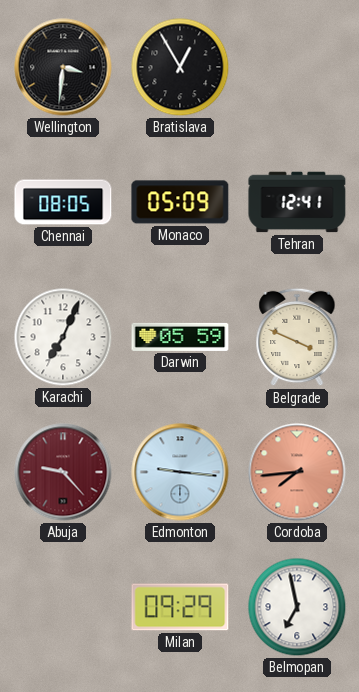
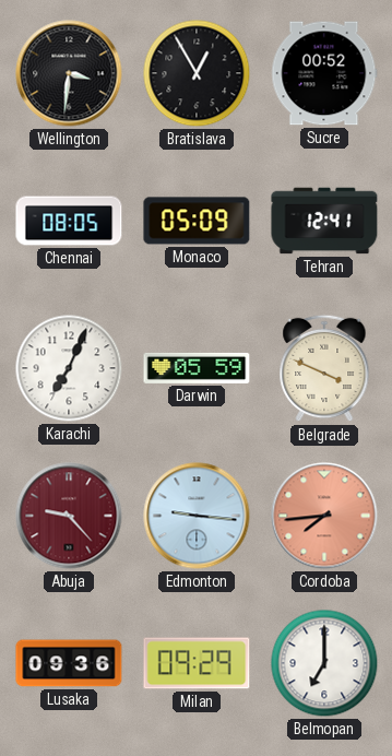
Sucre: none -> 00:52 (324, 73)
Lusaka: none -> 09:36 (69, 663)
Belmopan: 6:58 -> 7:00 (324, 663)
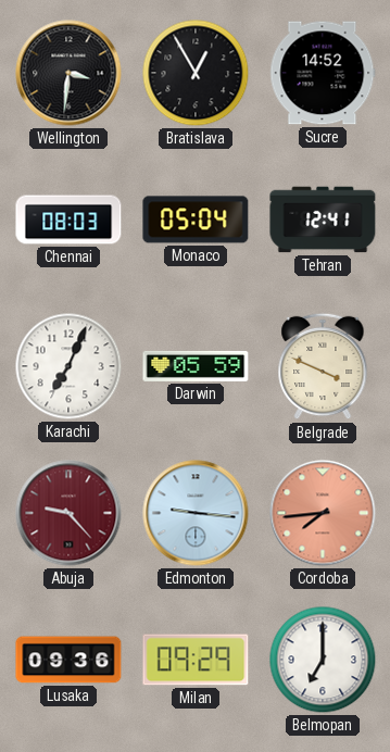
Sucre: 00:52 -> 14:52 (323, 73)
Chennai: 08:05 -> 08:03 (68, 220)
Monaco: 05:09 -> 05:04 (196, 220)
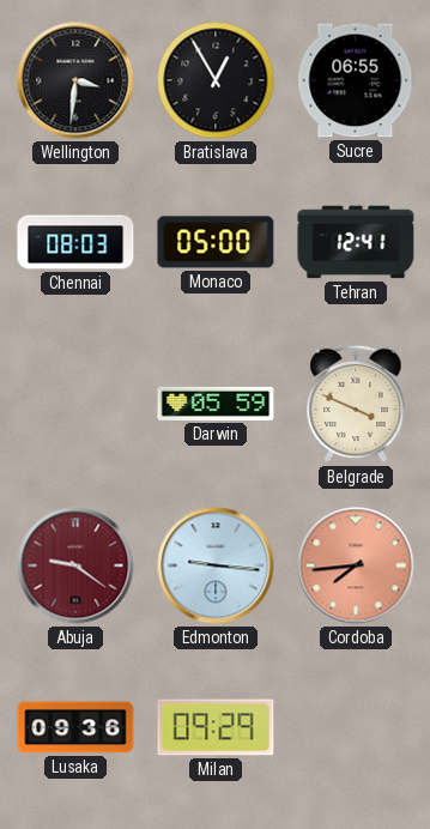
Sucre: 14:52 -> 06:55 (356, 80)
Monaco: 05:04 -> 05:00 (216, 242)
Karachi: 7:04 -> none (68, 366)
Abuja: 9:23 -> 9:21 (75, 565)
Belmopan: 7:00 -> none (323, 660)
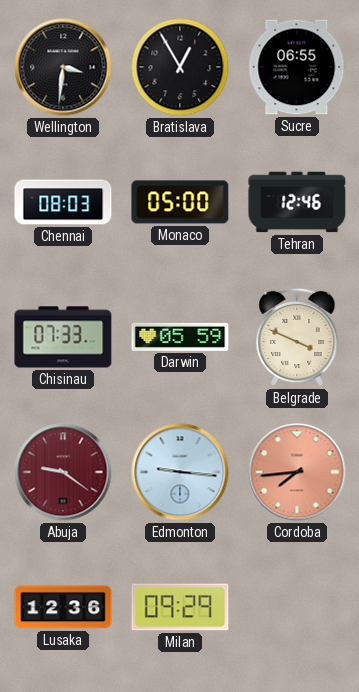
Tehran: 12:41 -> 12:46 (297, 202)
Chisinau: none -> 07:33 (63, 337)
Lusaka: 09:36 -> 12:36 (63, 607)
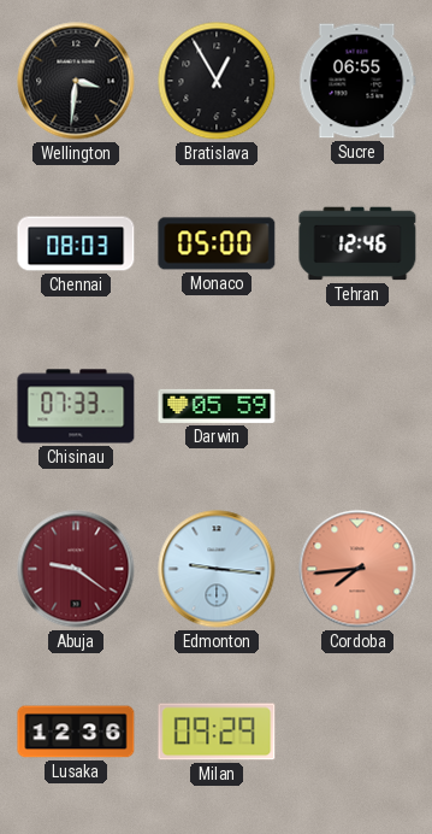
Belgrade: 3:49 -> none (297, 337)
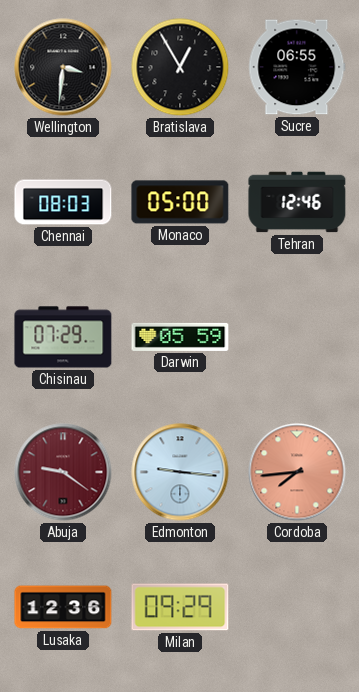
Chisinau: 07:33 -> 07:29 (63, 337)
